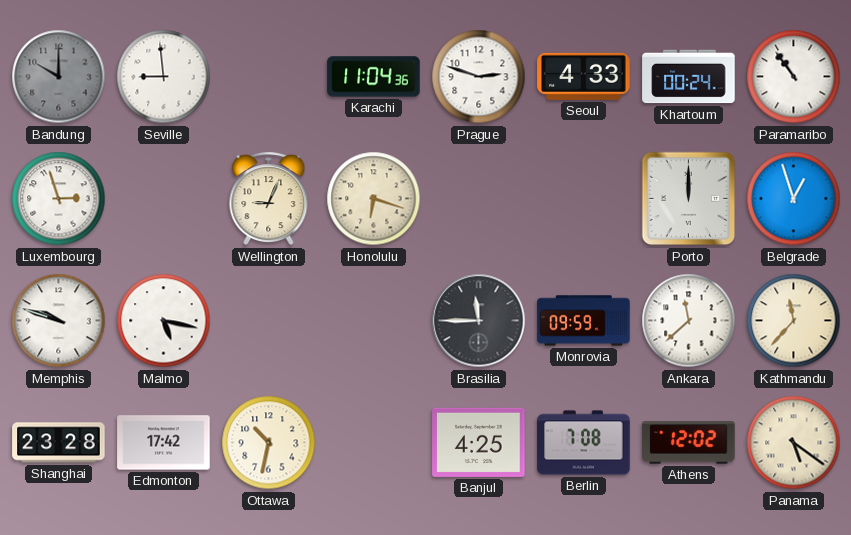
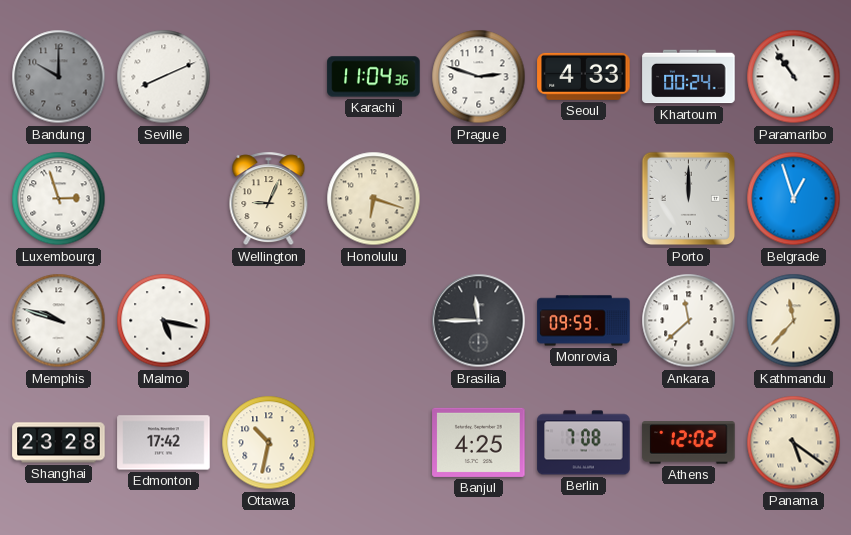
Seville: 8:59 -> 8:11 (164, 77)
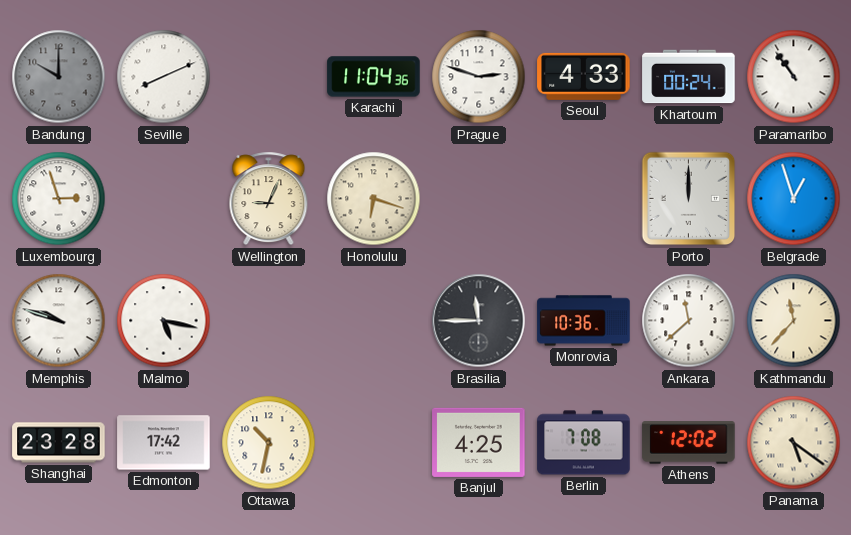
Monrovia: 09:59 -> 10:36 (584, 321)
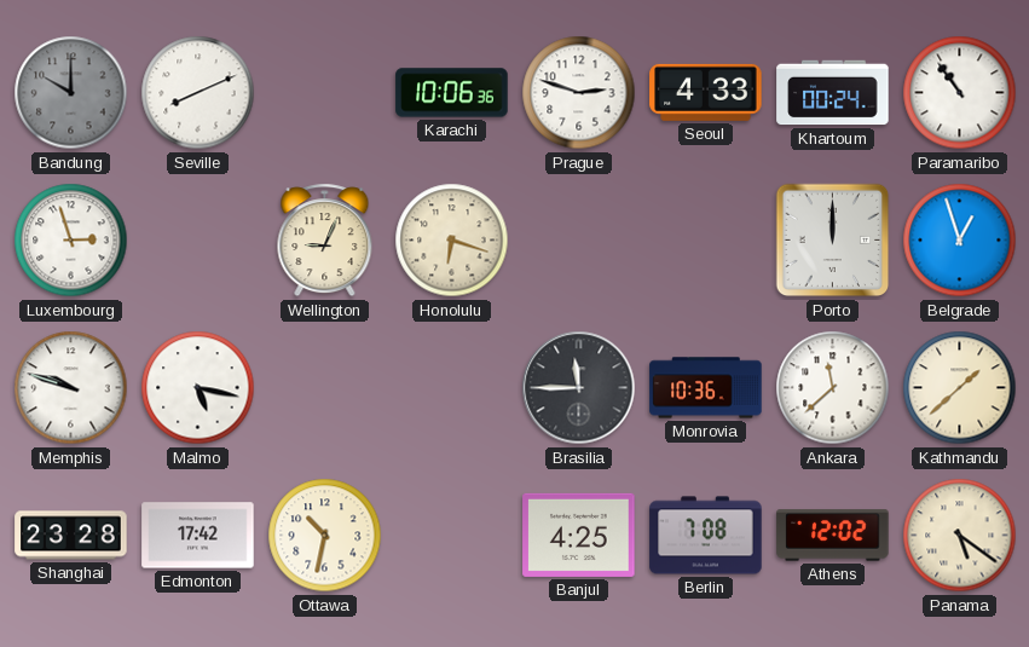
Karachi: 11:04 -> 10:06 (452, 93)
Kathmandu: 11:37 -> 1:38 (960, 388)
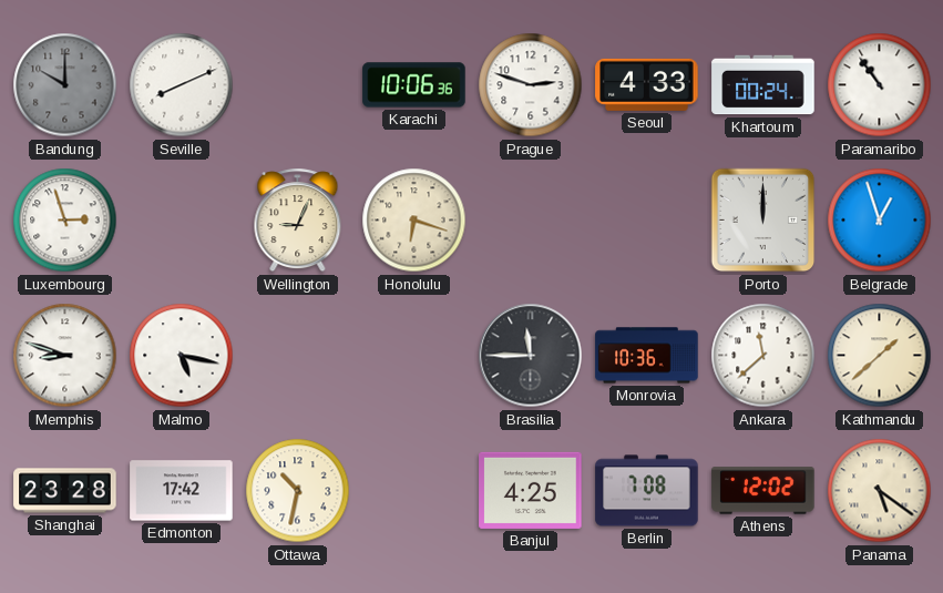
Memphis: 9:48 -> 8:48 (65, 356)
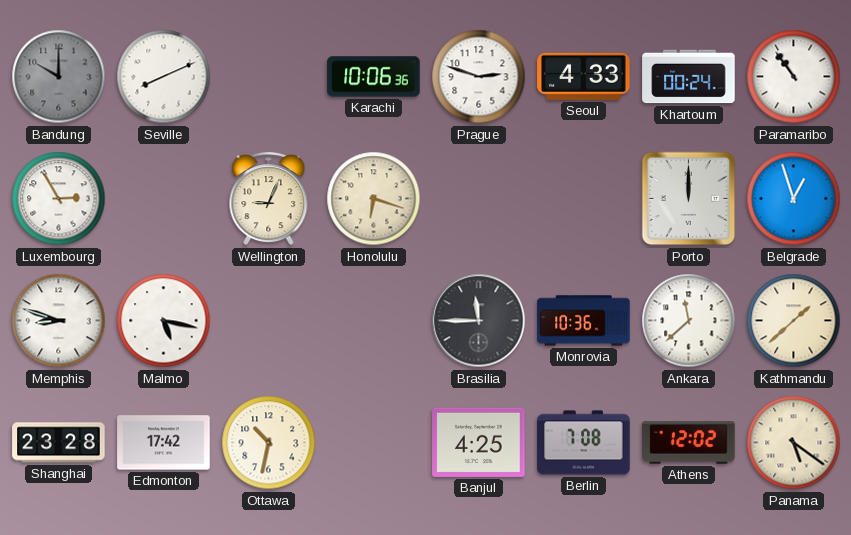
Luxembourg: 2:57 -> 2:55 (59, 199)
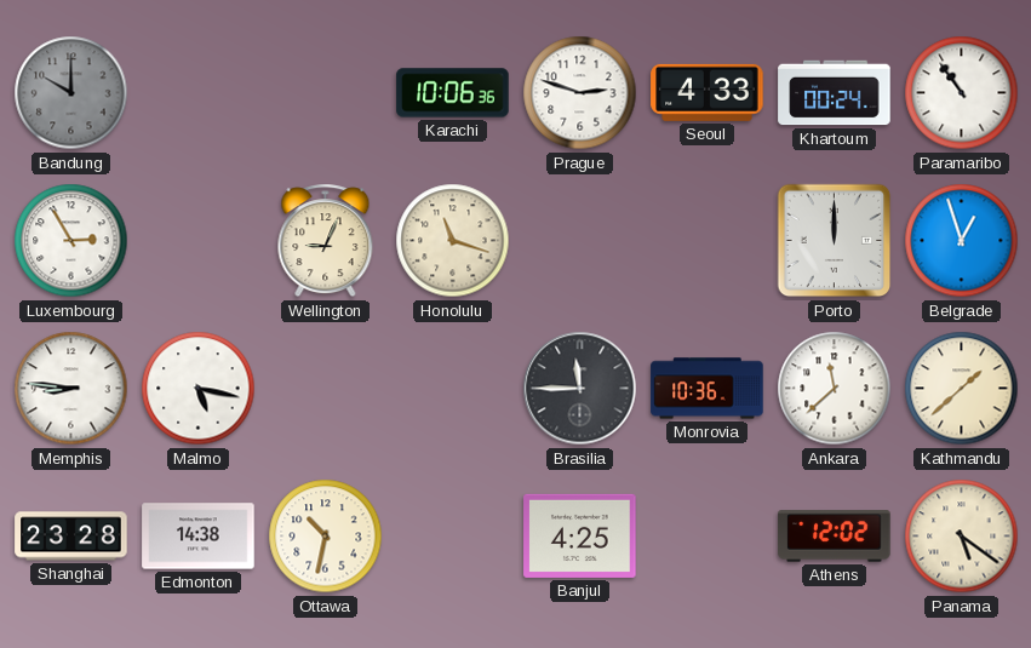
Seville: 8:11 -> none (164, 77)
Honolulu: 6:18 -> 11:18 (453, 241)
Memphis: 8:48 -> 8:46 (71, 389)
Edmonton: 17:42 -> 14:38 (199, 537)
Berlin: 7:08 -> none (584, 443)
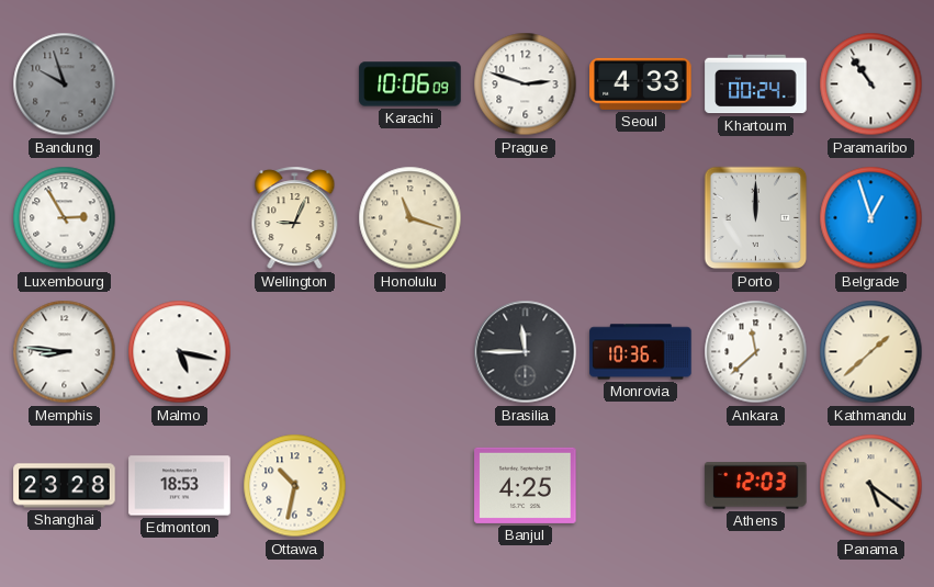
Bandung: 10:00 -> 9:57 (65, 84)
Karachi: 10:06:36 -> 10:06:09 (410, 84)
Edmonton: 14:38 -> 18:53 (180, 486)
Athens: 12:02 -> 12:03 (756, 486)
